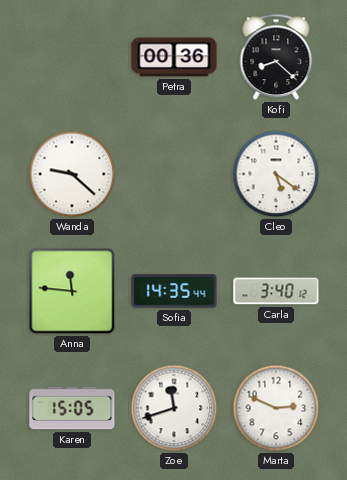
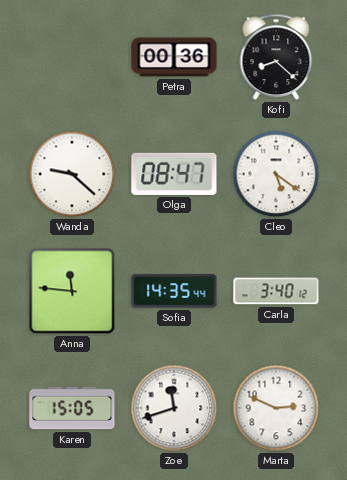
Olga: none -> 08:47 (174, 174)
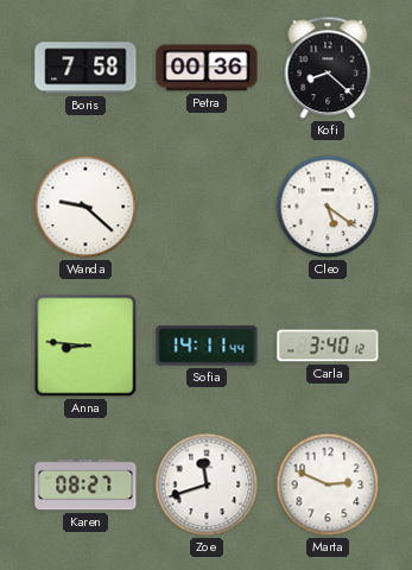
Boris: none -> 7:58 (85, 68)
Olga: 08:47 -> none (174, 174)
Anna: 11:46 -> 8:46 (85, 346)
Sofia: 14:35 -> 14:11 (207, 346)
Karen: 15:05 -> 08:27 (85, 484)
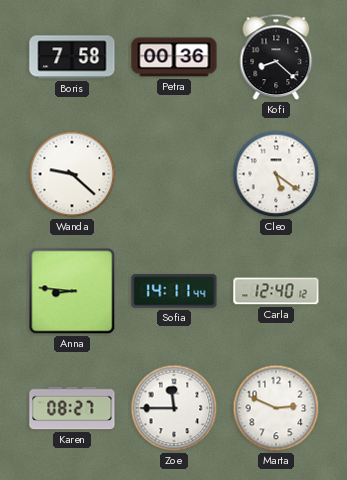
Carla: 3:40 -> 12:40 (276, 291)
Zoe: 11:42 -> 11:45 (174, 408)
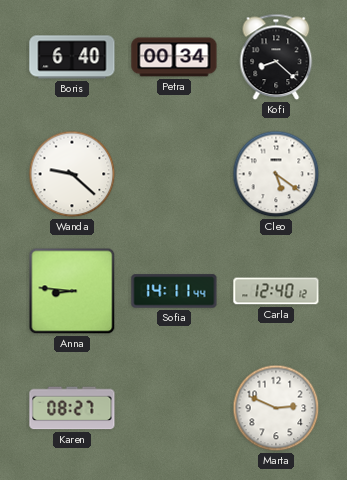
Boris: 7:58 -> 6:40 (72, 57)
Petra: 00:36 -> 00:34 (174, 57)
Zoe: 11:45 -> none (174, 408)
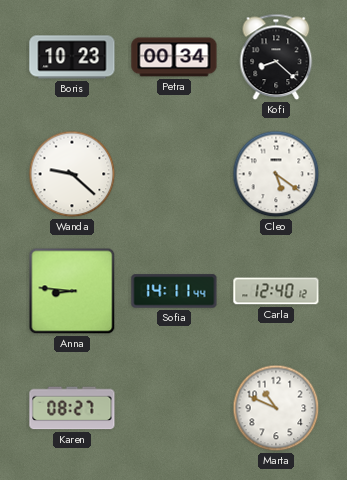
Boris: 6:40 -> 10:23 (72, 57)
Marta: 2:49 -> 10:49 (276, 408)
